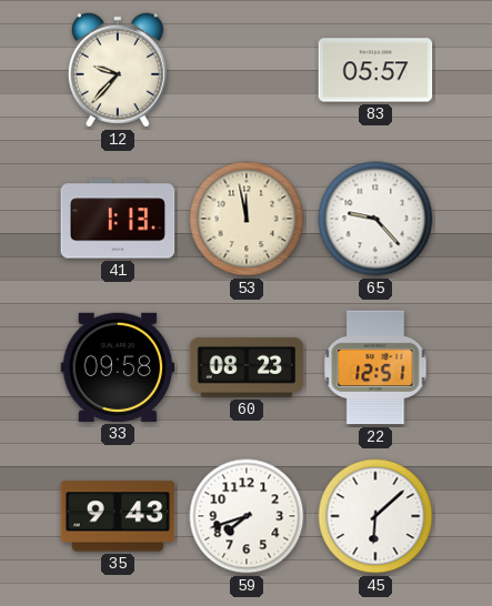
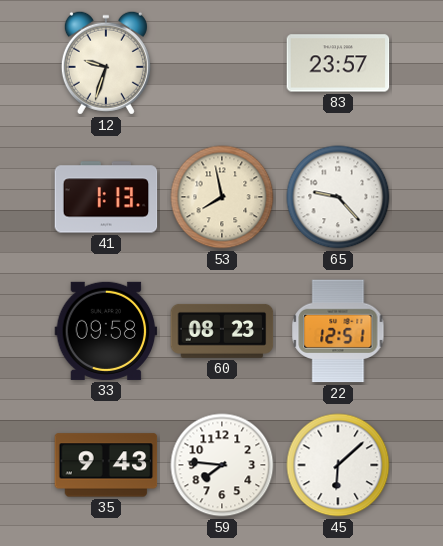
12: 9:37 -> 9:33 (106, 63)
83: 05:57 -> 23:57 (338, 63)
53: 11:58 -> 7:58 (222, 197)
59: 7:42 -> 7:46 (222, 465)
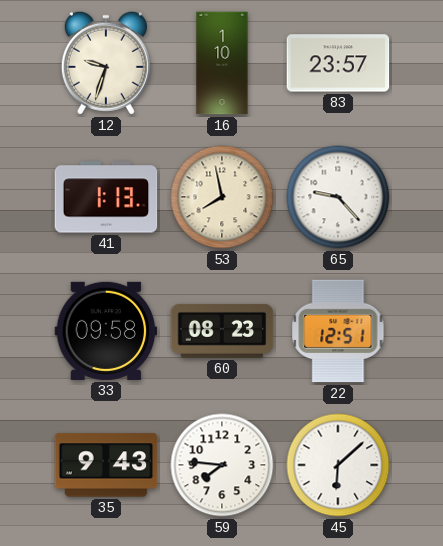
16: none -> 1:10 (222, 63)
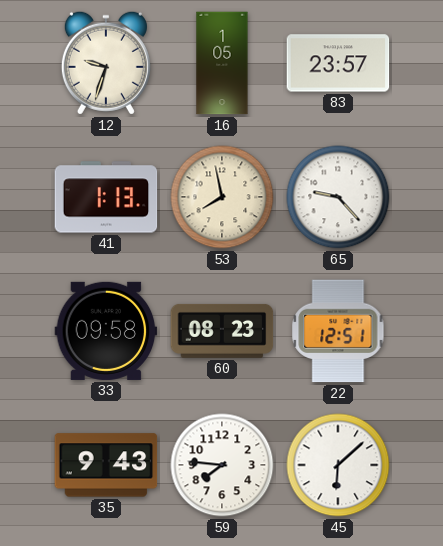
16: 1:10 -> 1:05 (222, 63)
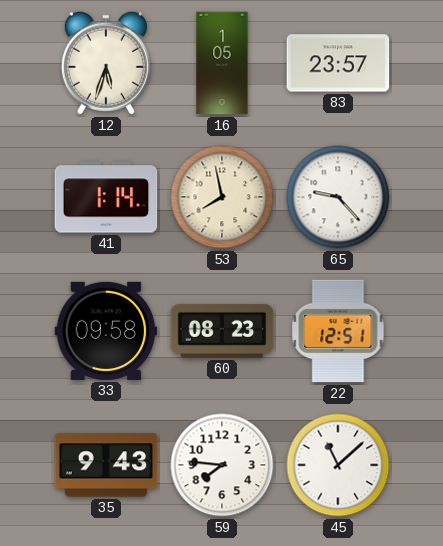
12: 9:33 -> 5:33 (106, 63)
41: 1:13 -> 1:14 (106, 197)
45: 6:08 -> 11:08 (338, 465)
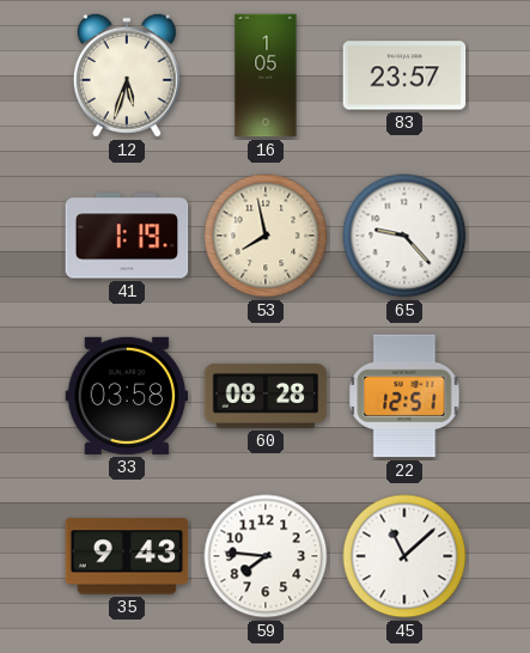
41: 1:14 -> 1:19 (127, 236)
33: 09:58 -> 03:58 (127, 396)
60: 08:23 -> 08:28 (266, 396)
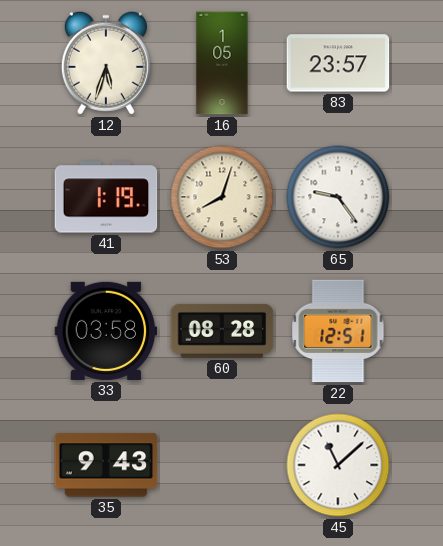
53: 7:58 -> 8:03 (222, 197)
65: 9:23 -> 9:24 (338, 197)
59: 7:46 -> none (266, 556)
